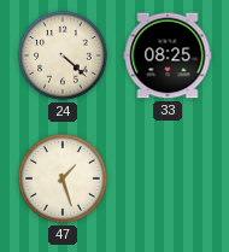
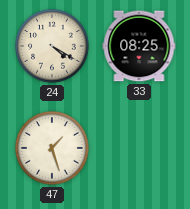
24: 4:22 -> 4:20 (52, 46)
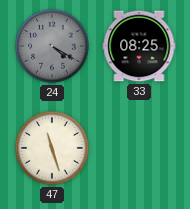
24 dial: cream -> grey (52, 46)
47: 1:27 -> 11:27 (52, 148)
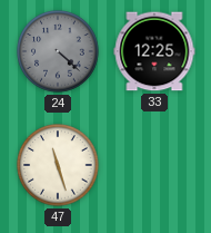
24: 4:20 -> 4:22 (58, 51)
33: 08:25 -> 12:25 (154, 51)
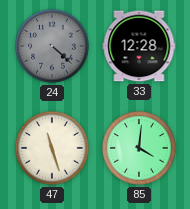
33: 12:25 -> 12:28 (139, 46)
85: none -> 4:01 (139, 148)
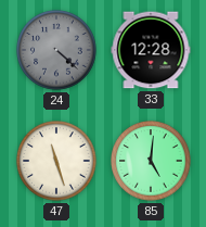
85: 4:01 -> 5:01 (151, 161)
